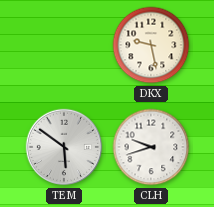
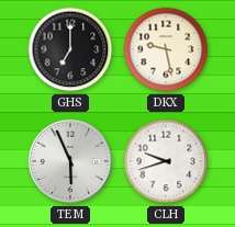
GHS: none -> 7:00 (70, 49)
TEM: 5:51 -> 5:56 (70, 161)
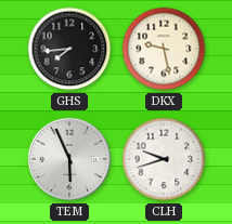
GHS: 7:00 -> 7:44 (69, 49)
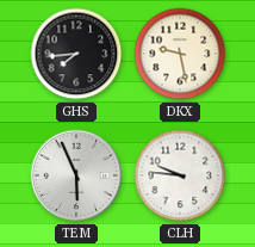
CLH: 9:42 -> 9:46 (180, 175)
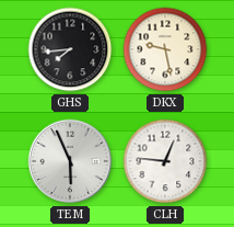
CLH: 9:46 -> 12:46 (165, 161)
